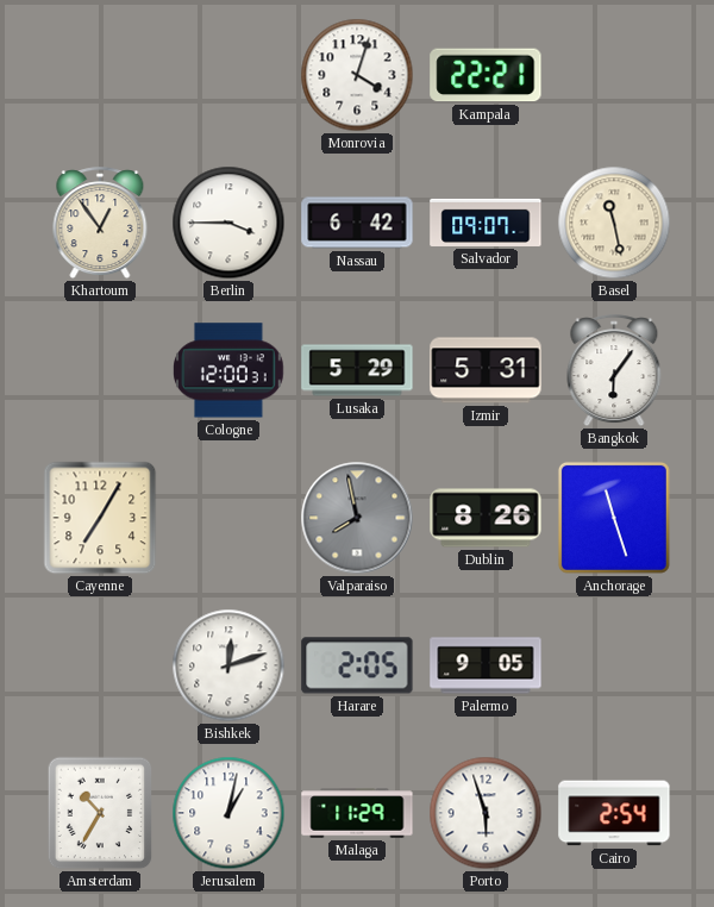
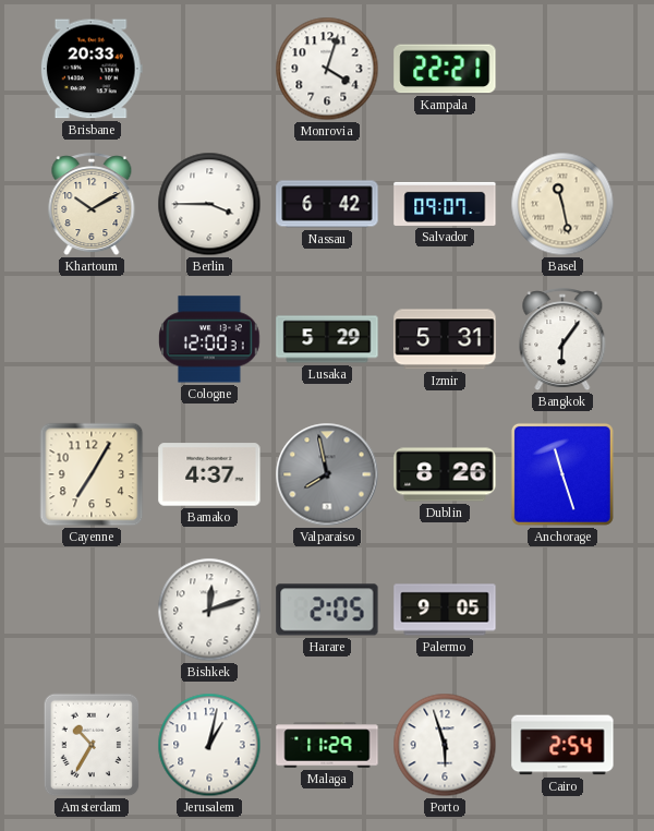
Brisbane: none -> 20:33 (92, 69)
Khartoum: 12:54 -> 10:10 (92, 205)
Bamako: none -> 4:37 (209, 474)
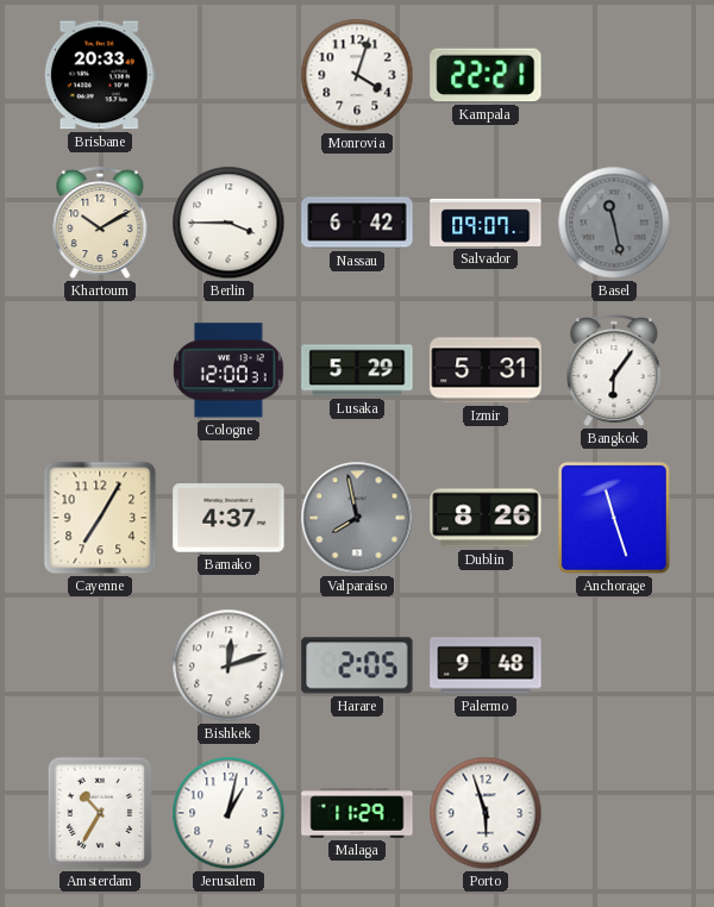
Basel dial: cream -> grey (614, 223)
Palermo: 9:05 -> 9:48 (486, 665)
Cairo: 2:54 -> none (562, 745)
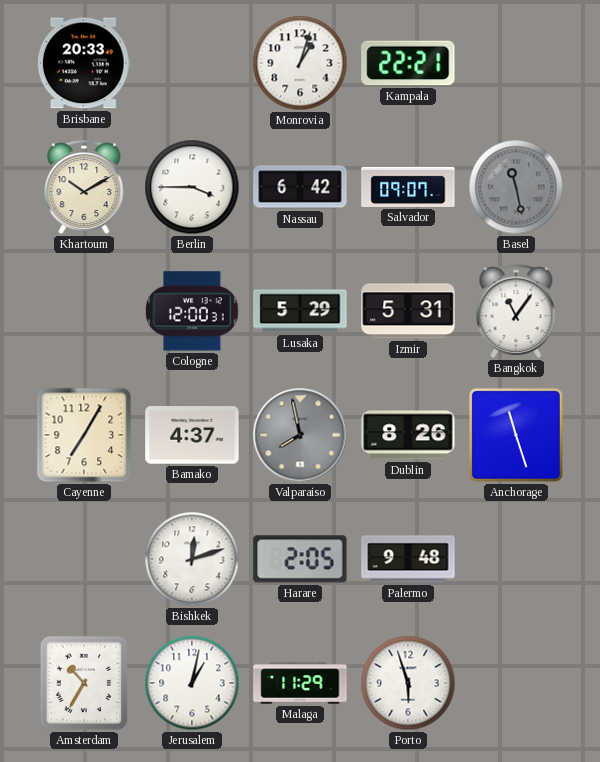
Monrovia: 4:03 -> 1:03 (300, 63)
Bangkok: 6:06 -> 11:06 (516, 312)
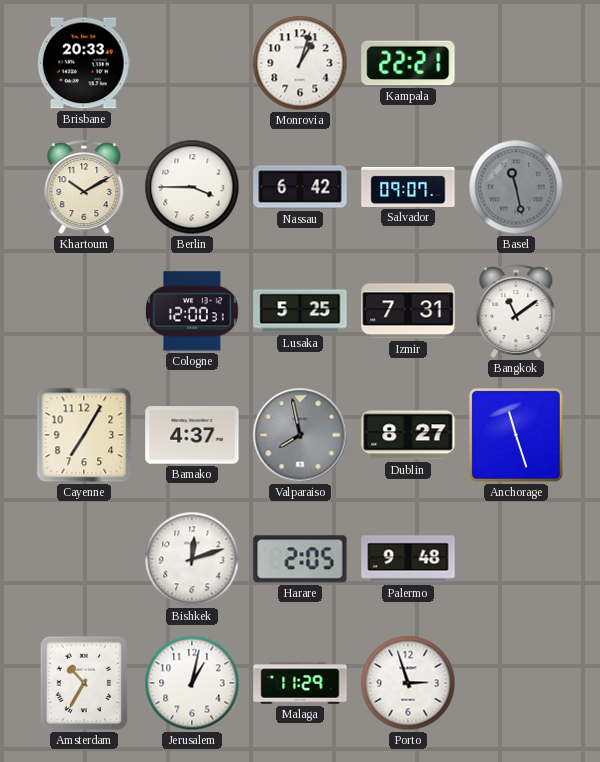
Lusaka: 5:29 -> 5:25 (300, 311)
Izmir: 5:31 -> 7:31 (408, 311)
Bangkok: 11:06 -> 11:09 (516, 312)
Dublin: 8:26 -> 8:27 (408, 435)
Porto: 5:57 -> 2:57 (408, 683)
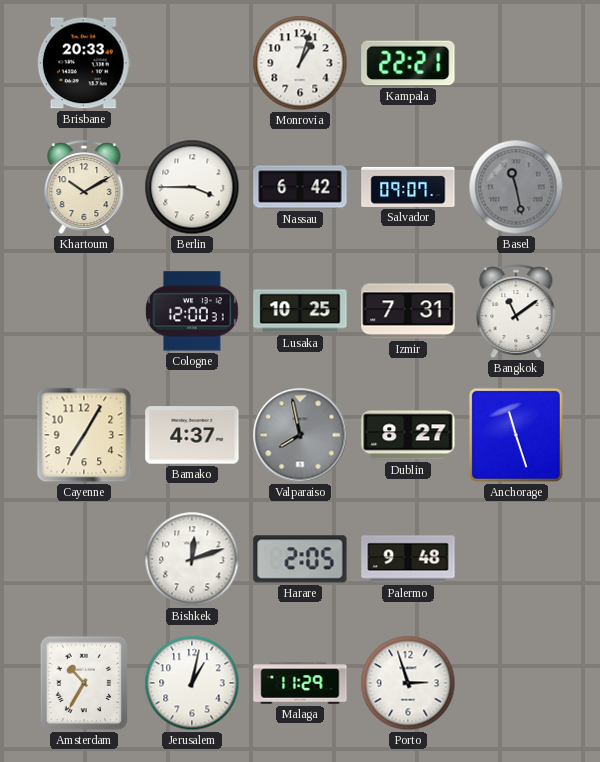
Lusaka: 5:25 -> 10:25 (300, 311)
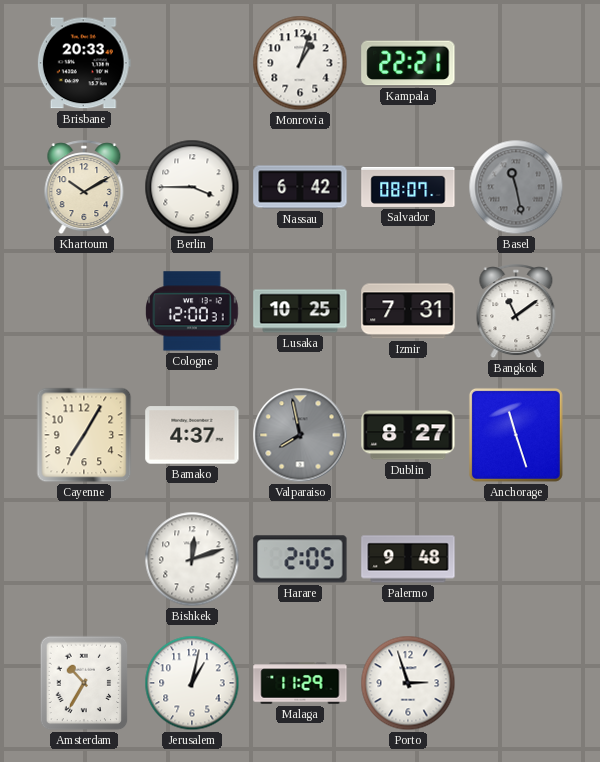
Salvador: 09:07 -> 08:07 (408, 187)
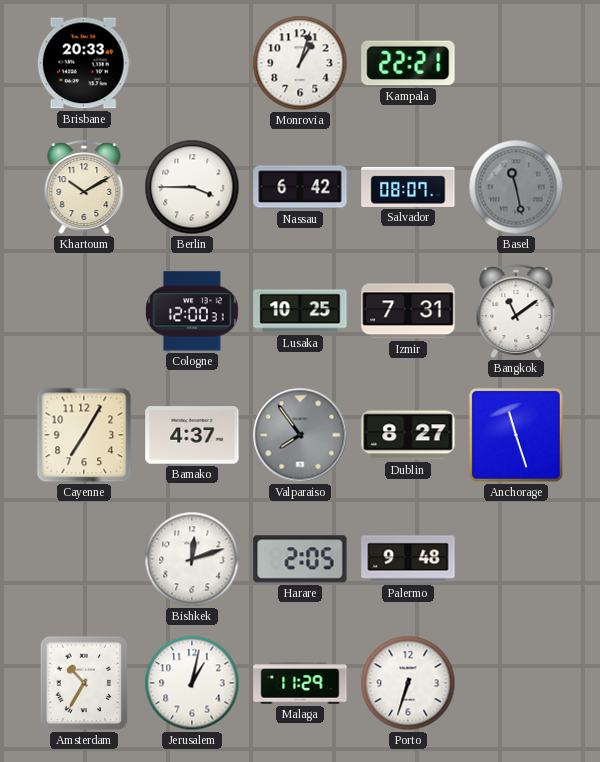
Valparaiso: 7:58 -> 7:54 (300, 435)
Porto: 2:57 -> 6:33 (408, 683)
